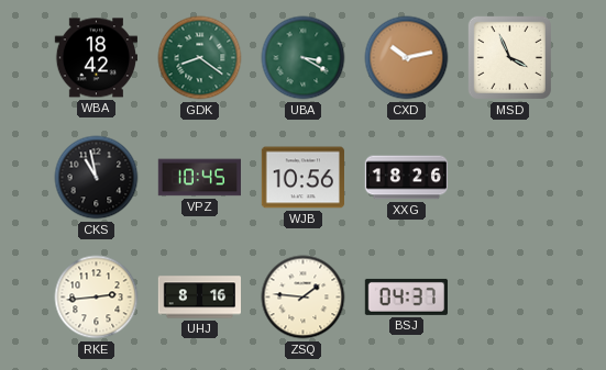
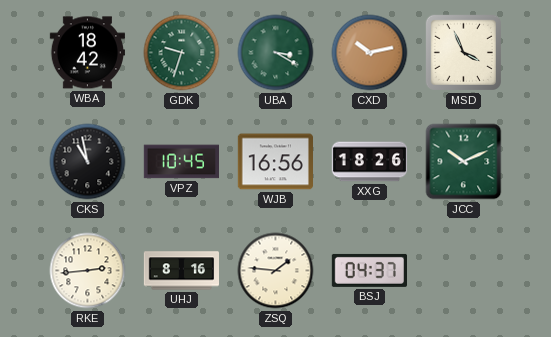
GDK: 8:21 -> 9:33 (182, 53)
WJB: 10:56 -> 16:56 (275, 162)
JCC: none -> 10:11 (464, 162)
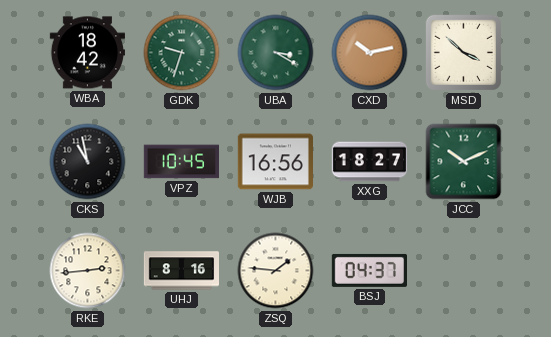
MSD: 3:56 -> 3:52 (463, 52)
XXG: 18:26 -> 18:27 (370, 162)
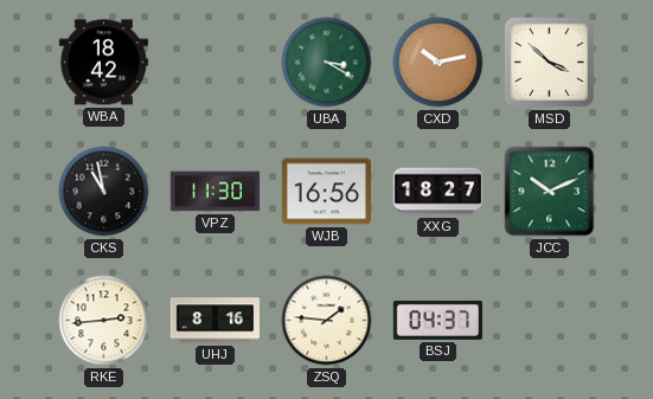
GDK: 9:33 -> none (182, 53)
VPZ: 10:45 -> 11:30 (215, 192)
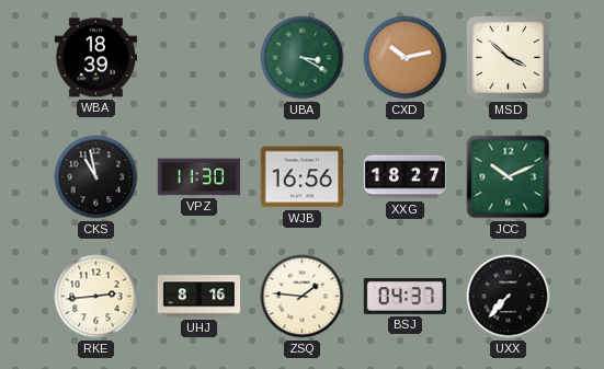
WBA: 18:42 -> 18:39 (95, 58)
UXX: none -> 7:37 (509, 297)
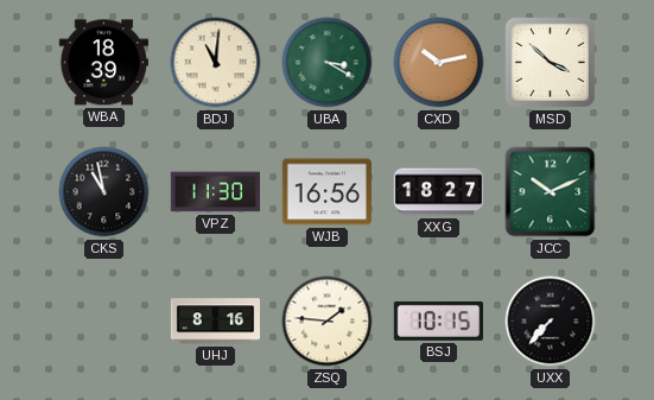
BDJ: none -> 11:01 (216, 63)
RKE: 2:44 -> none (96, 297)
BSJ: 04:37 -> 10:15 (438, 320)
